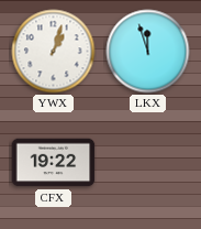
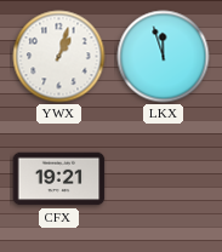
CFX: 19:22 -> 19:21 (59, 179)
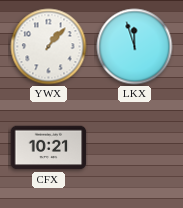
YWX: 1:03 -> 1:07 (49, 47)
CFX: 19:21 -> 10:21 (49, 148)
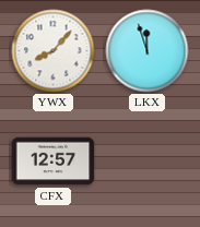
YWX: 1:07 -> 8:07 (54, 51)
CFX: 10:21 -> 12:57 (54, 162)
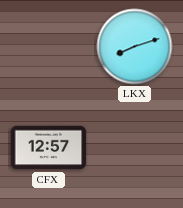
YWX: 8:07 -> none (54, 51)
LKX: 11:57 -> 8:12 (135, 47)
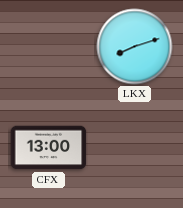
CFX: 12:57 -> 13:00 (49, 148)
